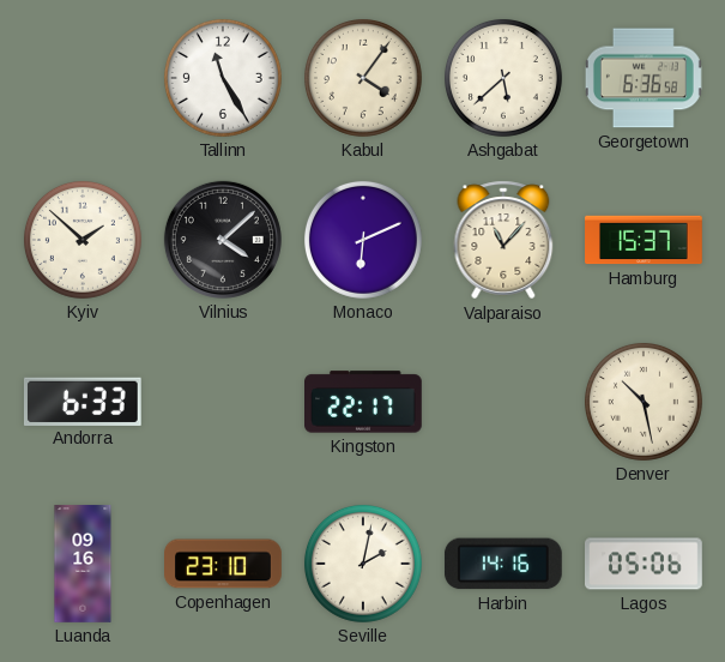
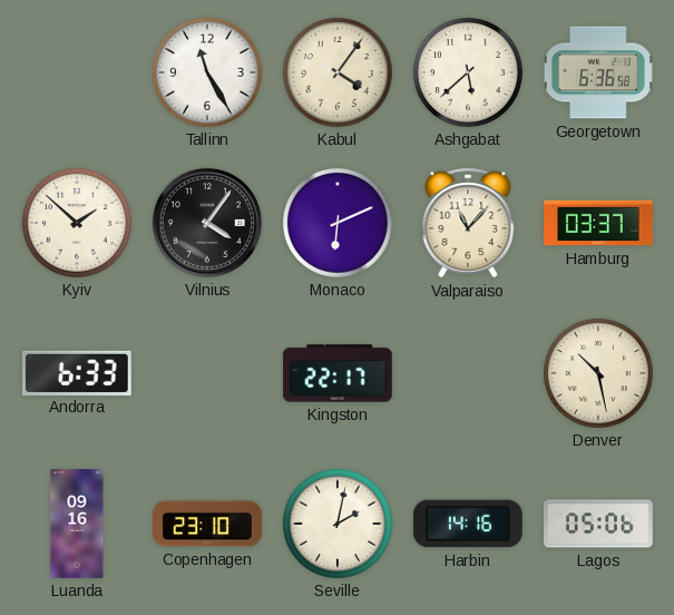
Vilnius: 4:08 -> 4:06 (207, 223)
Hamburg: 15:37 -> 03:37 (598, 223)
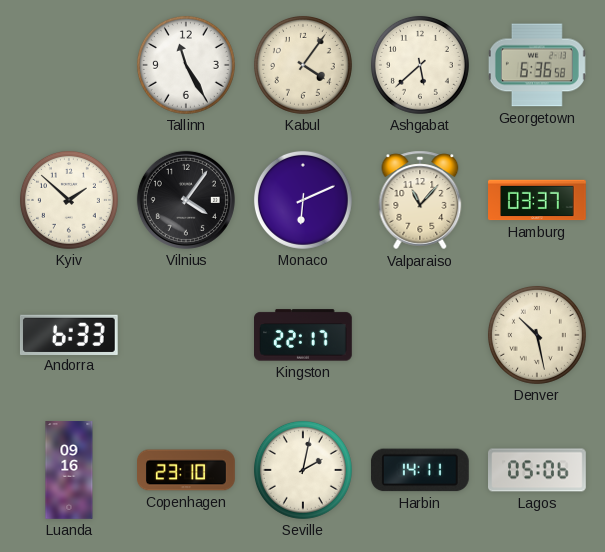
Harbin: 14:16 -> 14:11 (420, 470)
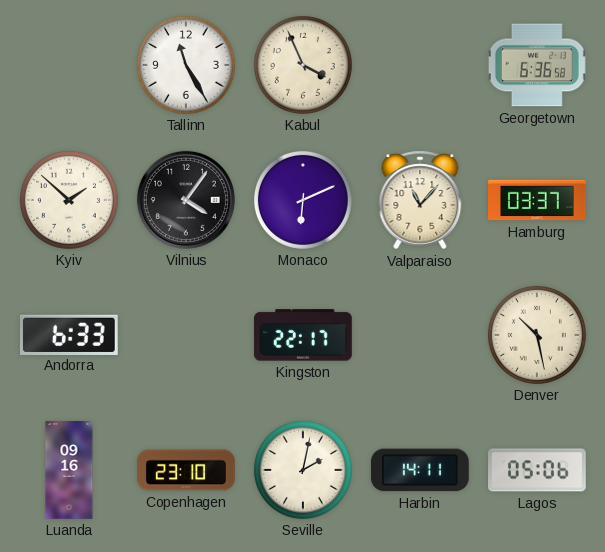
Kabul: 4:06 -> 3:56 (303, 65)
Ashgabat: 5:38 -> none (420, 65)
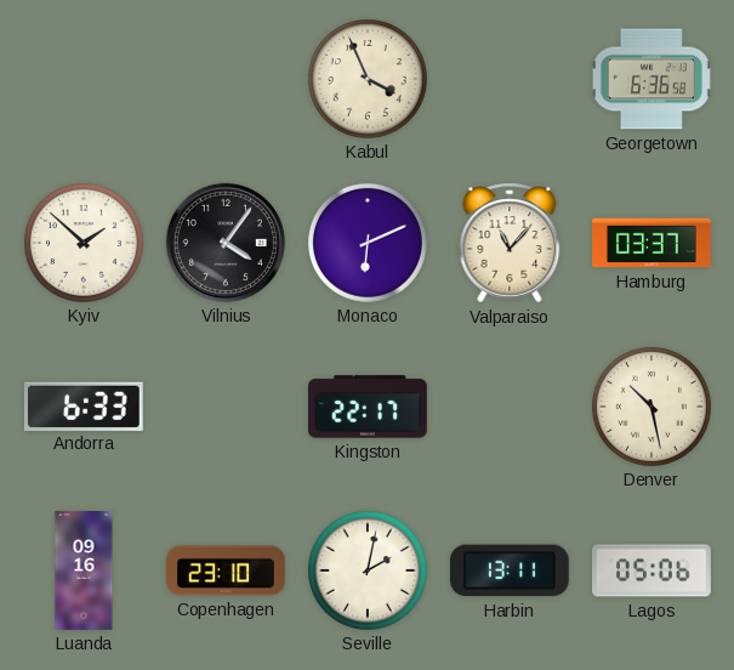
Tallinn: 11:25 -> none (186, 65)
Harbin: 14:11 -> 13:11 (510, 570)
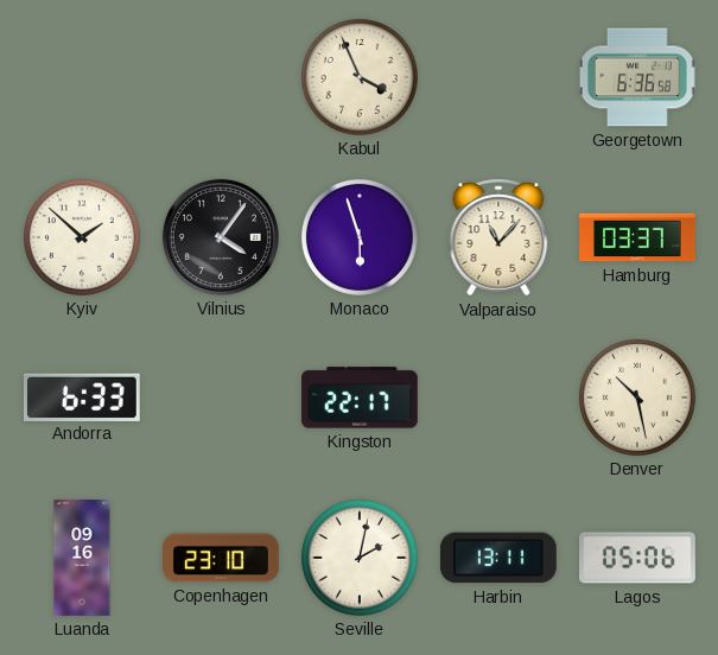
Monaco: 6:11 -> 5:57 (360, 237)
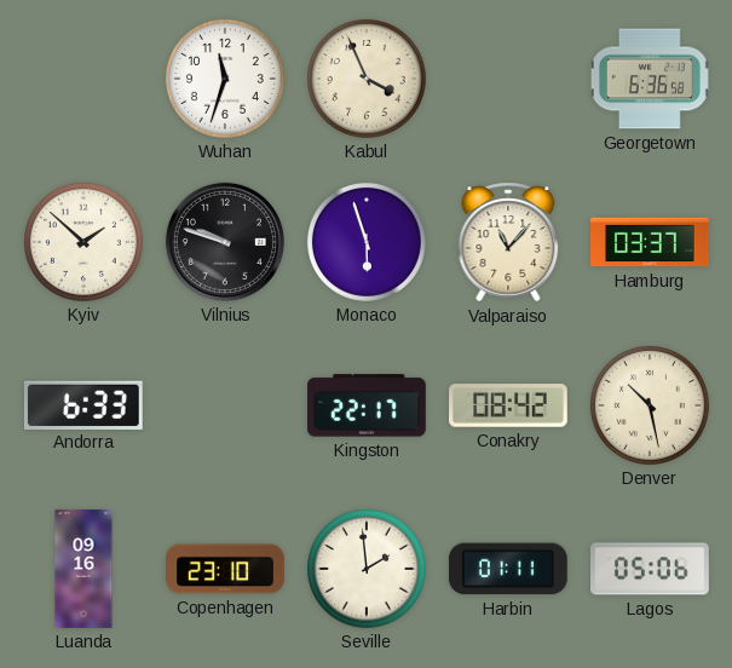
Wuhan: none -> 11:33 (225, 79)
Vilnius: 4:06 -> 9:48 (225, 242)
Conakry: none -> 08:42 (509, 405)
Seville: 2:02 -> 1:59 (367, 569)
Harbin: 13:11 -> 01:11 (508, 569)
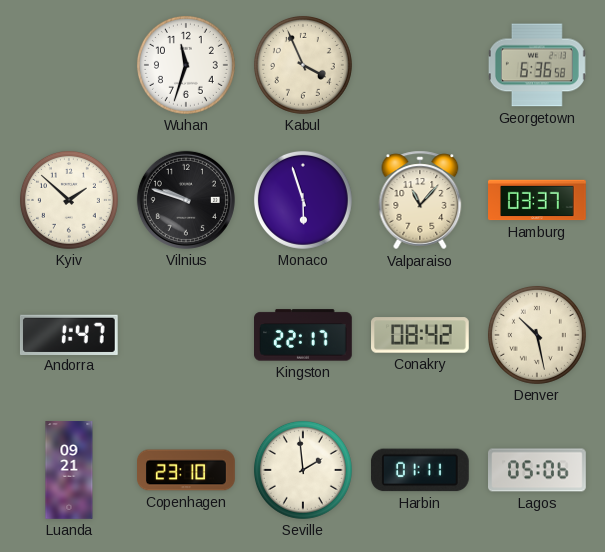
Andorra: 6:33 -> 1:47 (69, 334)
Luanda: 09:16 -> 09:21 (69, 470)
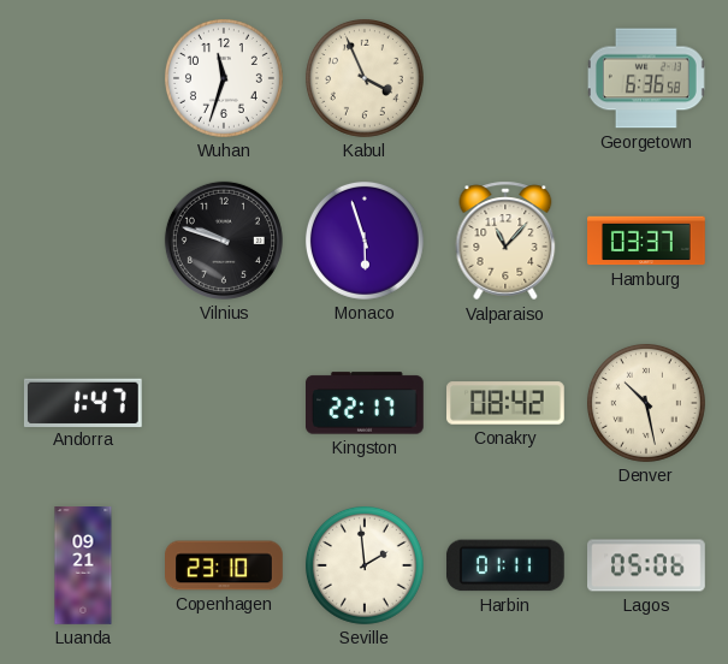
Kyiv: 1:52 -> none (69, 200)
